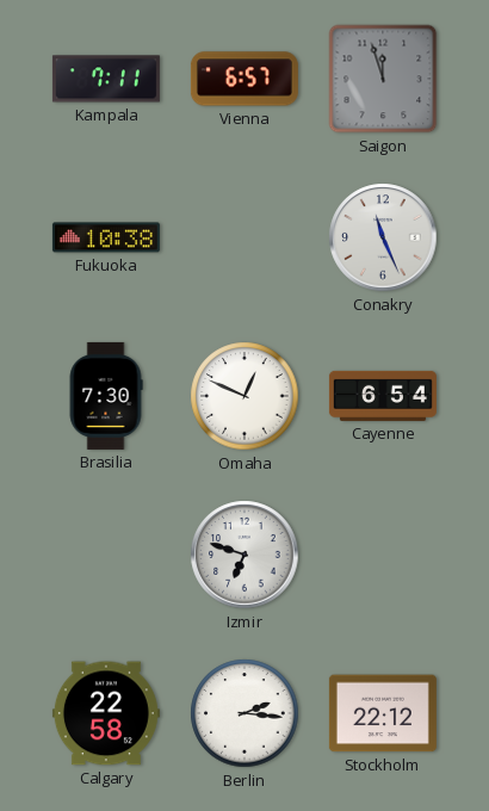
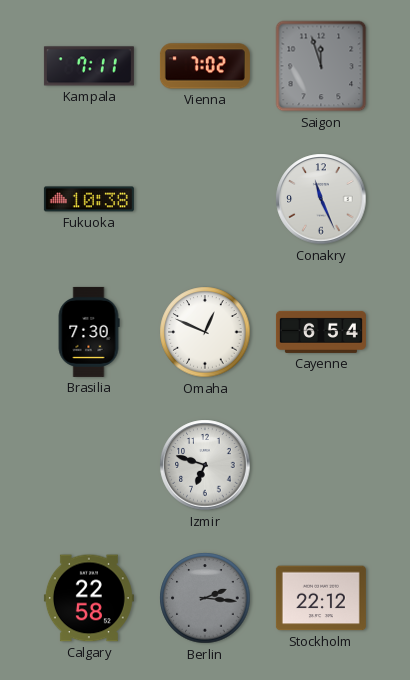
Vienna: 6:57 -> 7:02 (205, 66)
Berlin dial: white -> grey (205, 598)
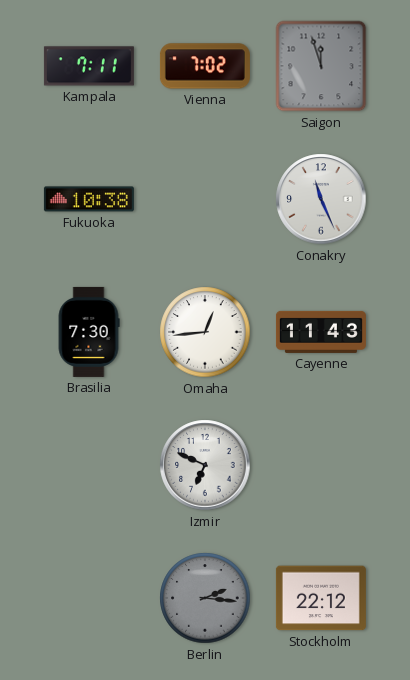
Omaha: 12:49 -> 12:44 (205, 332)
Cayenne: 6:54 -> 11:43 (321, 332)
Izmir: 6:48 -> 6:49 (205, 465)
Calgary: 22:58 -> none (89, 598)
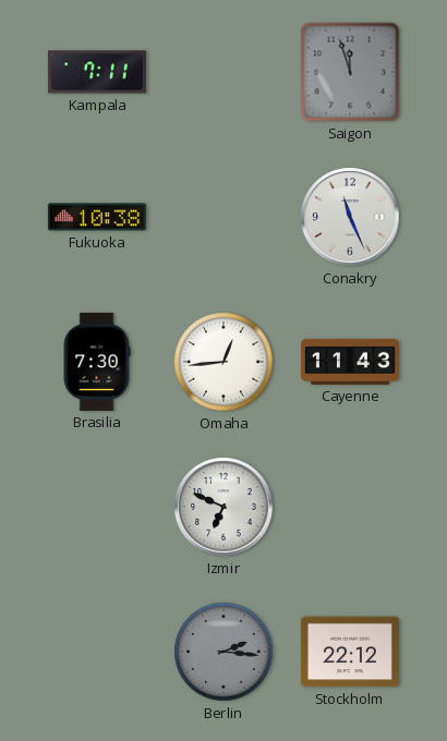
Vienna: 7:02 -> none (205, 66)
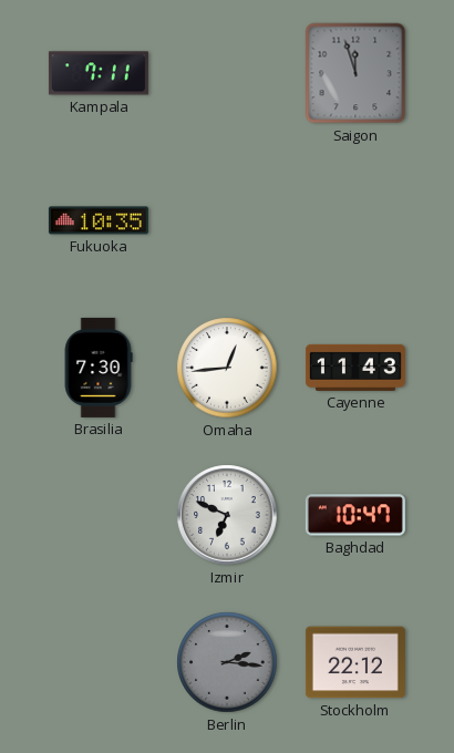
Fukuoka: 10:38 -> 10:35 (99, 220)
Conakry: 11:26 -> none (350, 217)
Baghdad: none -> 10:47 (355, 515)
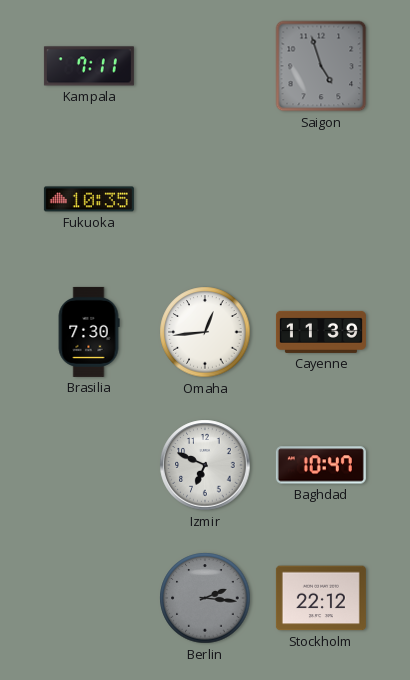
Saigon: 11:57 -> 4:57 (321, 66)
Cayenne: 11:43 -> 11:39 (321, 332)
